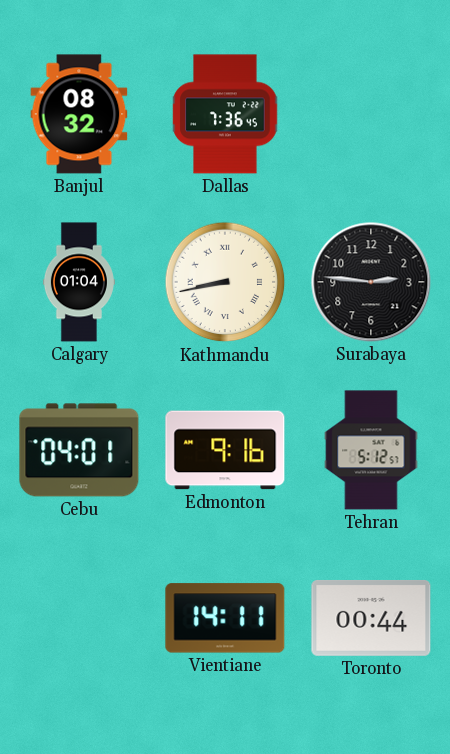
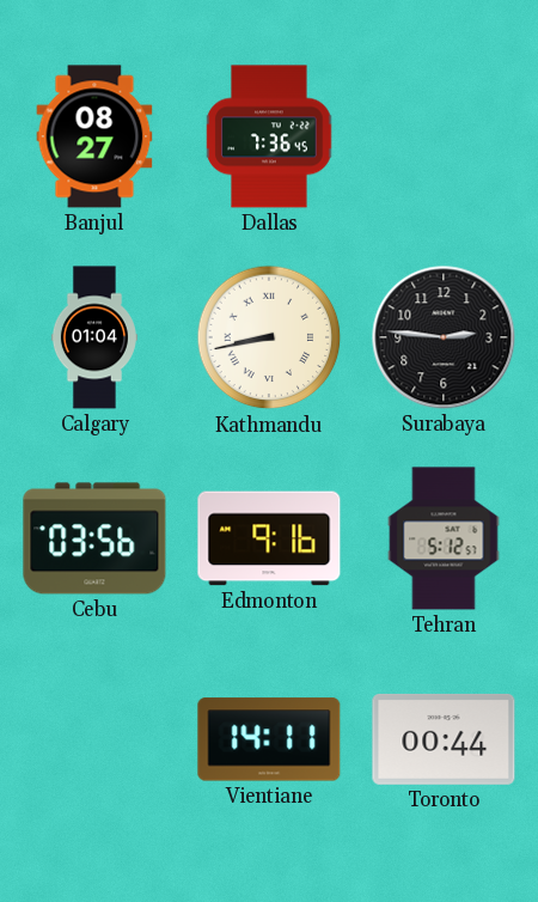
Banjul: 08:32 -> 08:27 (94, 136)
Cebu: 04:01 -> 03:56 (94, 538)
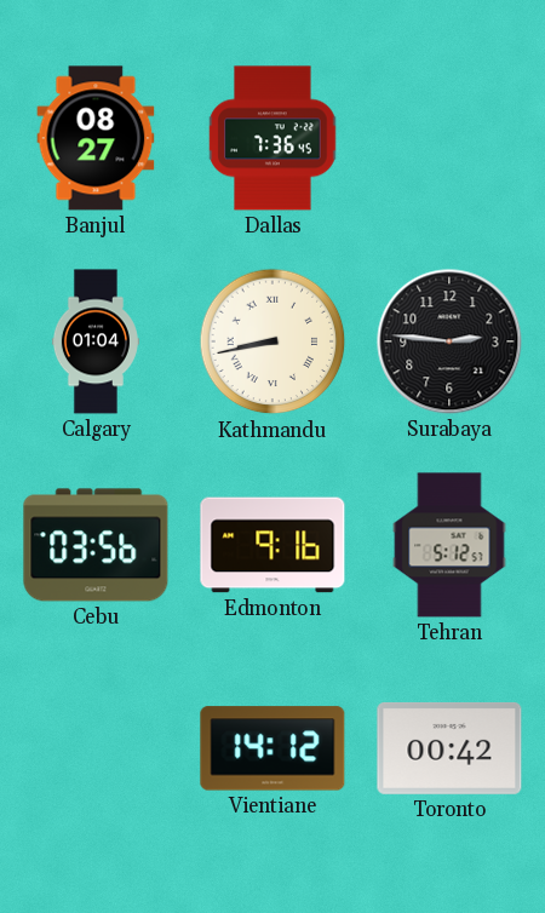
Vientiane: 14:11 -> 14:12 (272, 748)
Toronto: 00:44 -> 00:42 (449, 748)
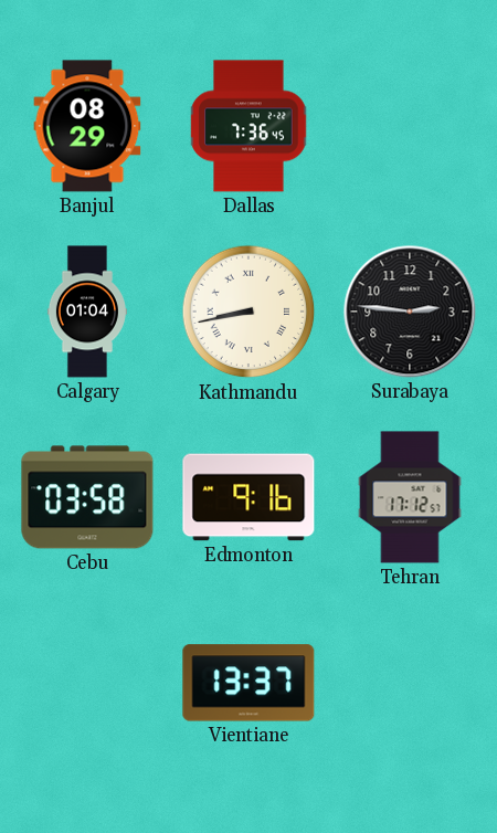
Banjul: 08:27 -> 08:29 (87, 126)
Cebu: 03:56 -> 03:58 (87, 497)
Tehran: 5:12 -> 17:12 (410, 497)
Vientiane: 14:12 -> 13:37 (248, 683)
Toronto: 00:42 -> none (449, 748)
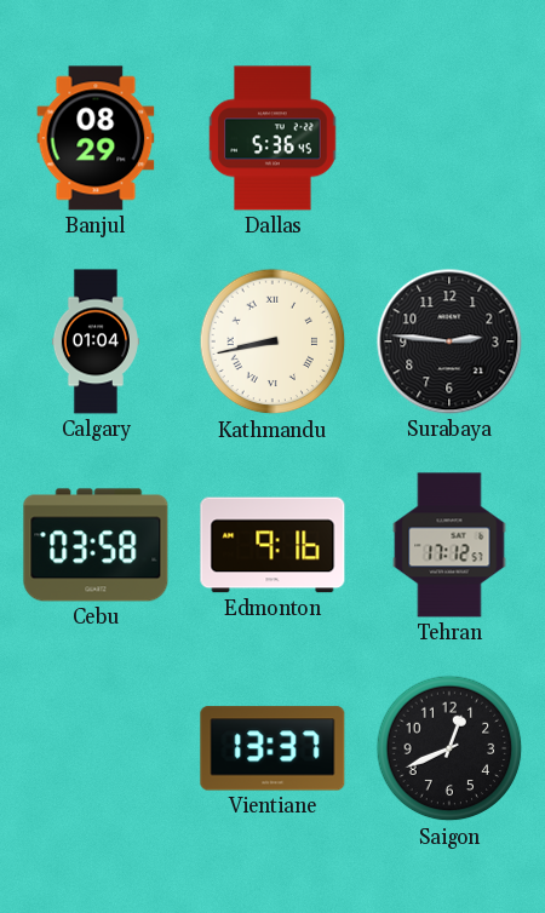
Dallas: 7:36 -> 5:36 (272, 138)
Saigon: none -> 12:41 (449, 748)
